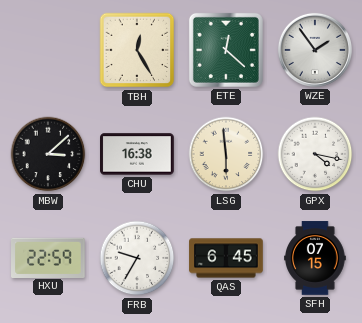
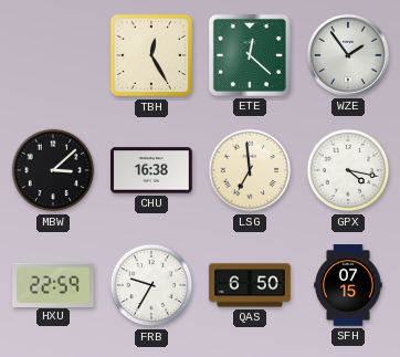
LSG: 5:59 -> 6:59 (250, 170)
QAS: 6:45 -> 6:50 (250, 285)
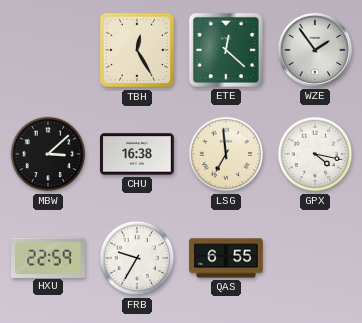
QAS: 6:50 -> 6:55 (226, 258)
SFH: 07:15 -> none (349, 285)
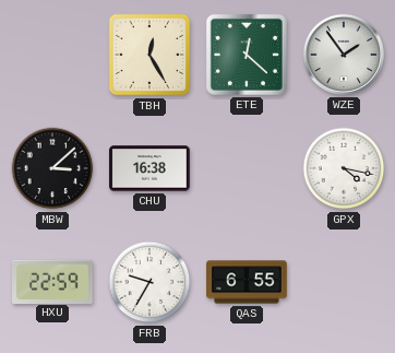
LSG: 6:59 -> none (226, 154)
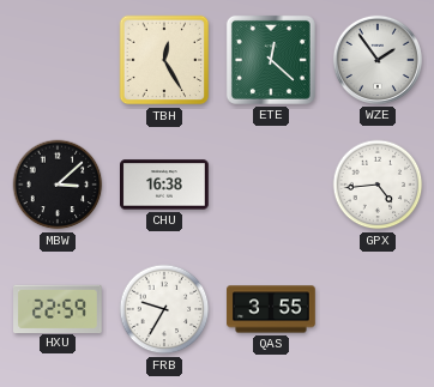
GPX: 4:17 -> 4:44 (378, 185)
QAS: 6:55 -> 3:55 (271, 309)
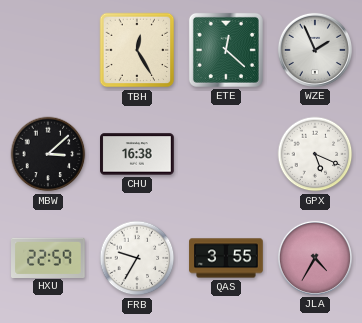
WZE: 1:54 -> 1:56 (315, 50)
GPX: 4:44 -> 5:19 (315, 154)
JLA: none -> 4:35 (315, 258)
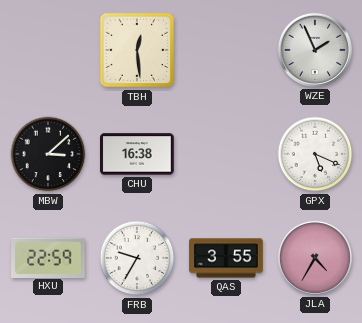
TBH: 12:25 -> 12:29 (137, 50)
ETE: 12:22 -> none (226, 50)
